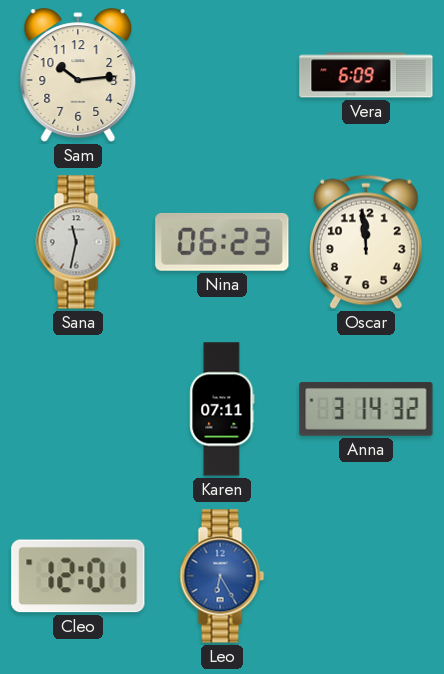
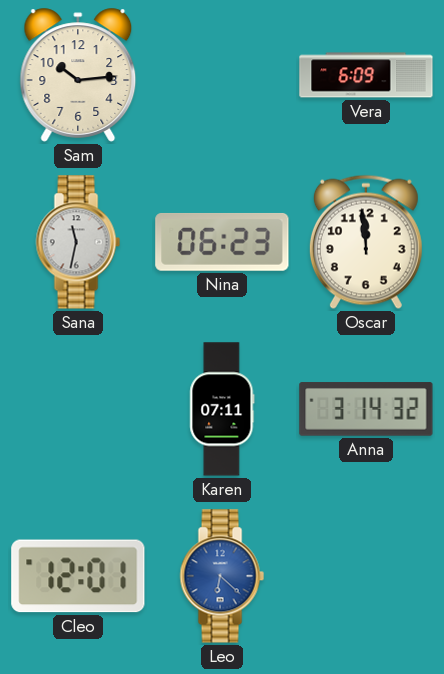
Leo: 6:25 -> 6:22 (222, 576)
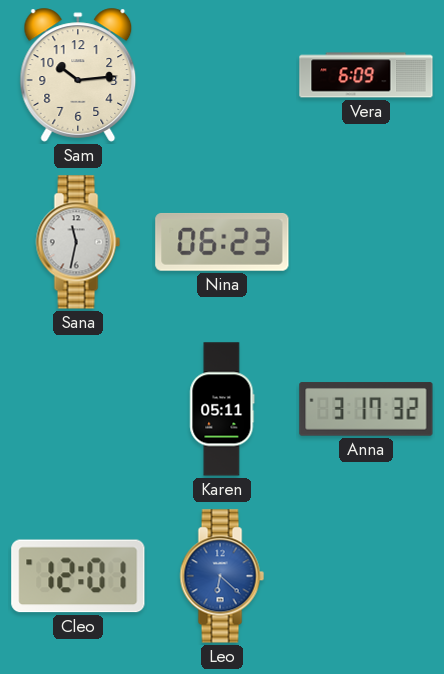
Oscar: 11:59 -> none (366, 242)
Karen: 07:11 -> 05:11 (222, 409)
Anna: 3:14 -> 3:17 (366, 409)
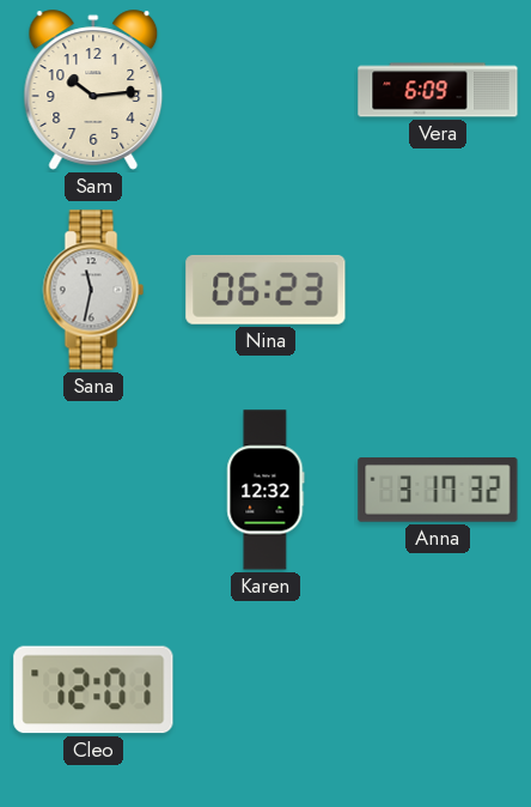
Karen: 05:11 -> 12:32 (265, 490)
Leo: 6:22 -> none (222, 576)
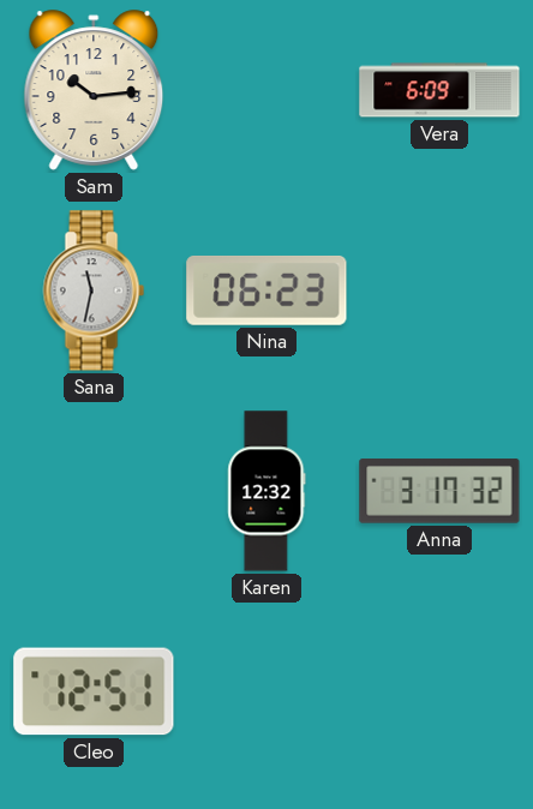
Cleo: 12:01 -> 12:51 (94, 691)
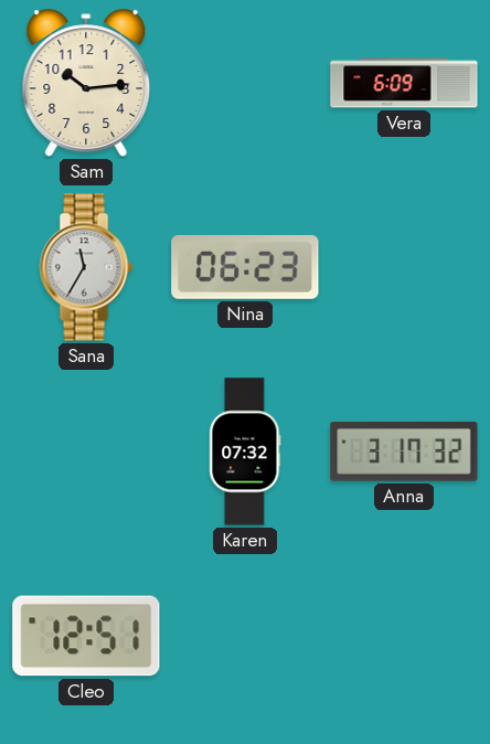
Sana: 11:32 -> 11:35 (86, 267)
Karen: 12:32 -> 07:32 (245, 451)
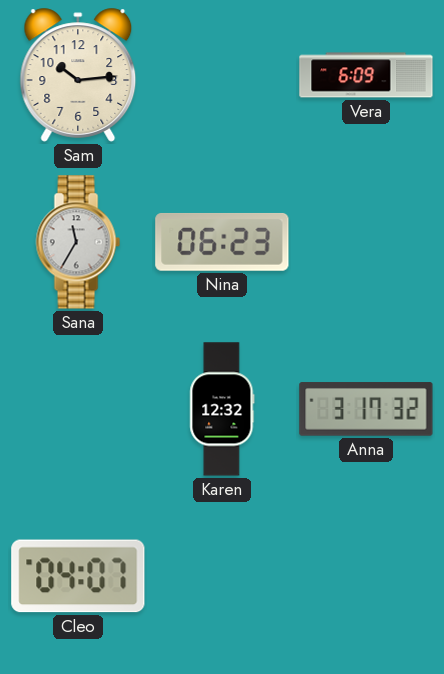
Karen: 07:32 -> 12:32 (222, 409)
Cleo: 12:51 -> 04:07 (78, 576)
